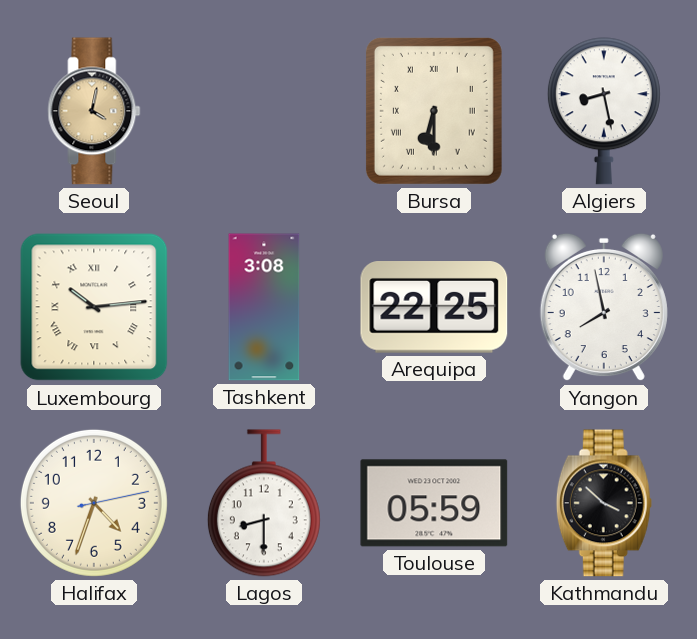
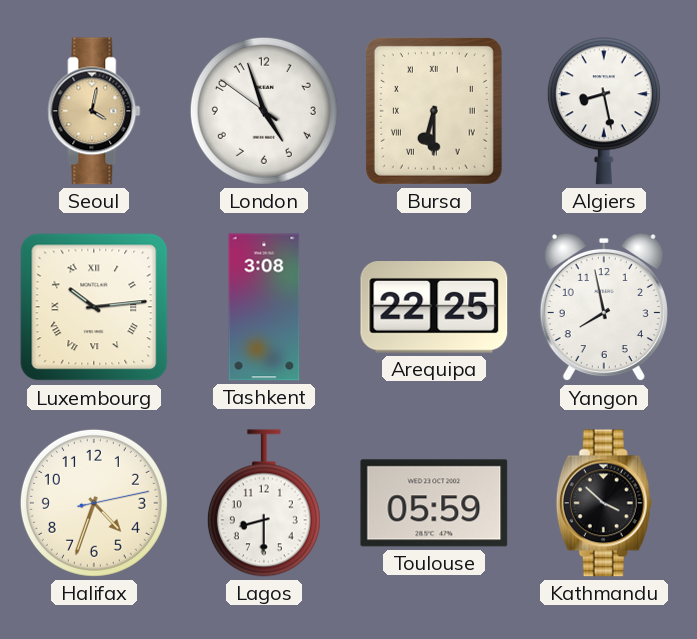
London: none -> 4:56 (264, 111)
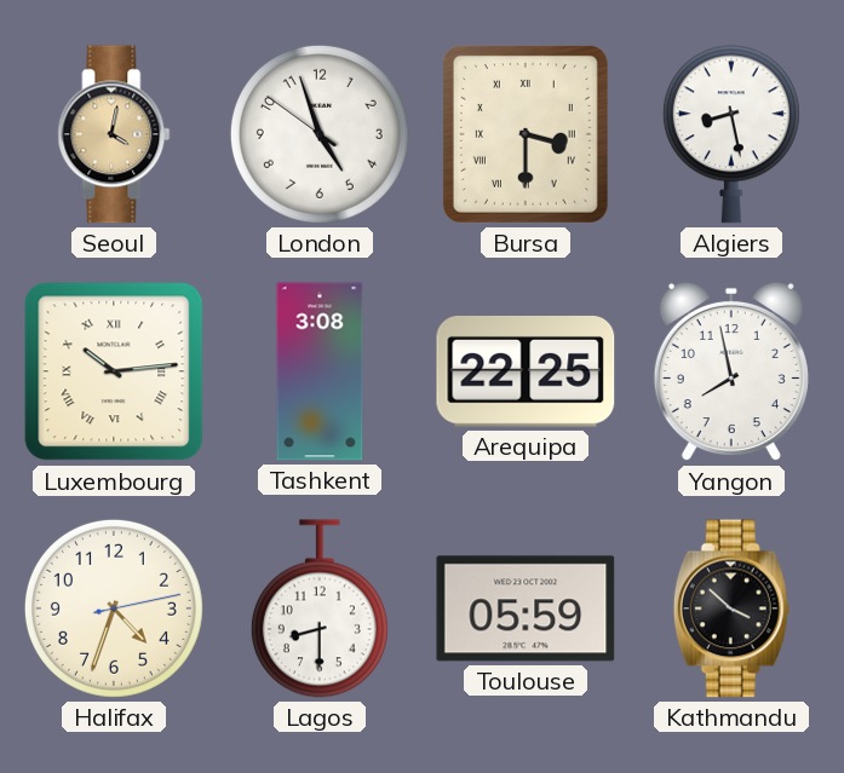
Bursa: 6:30 -> 3:30 (526, 134)
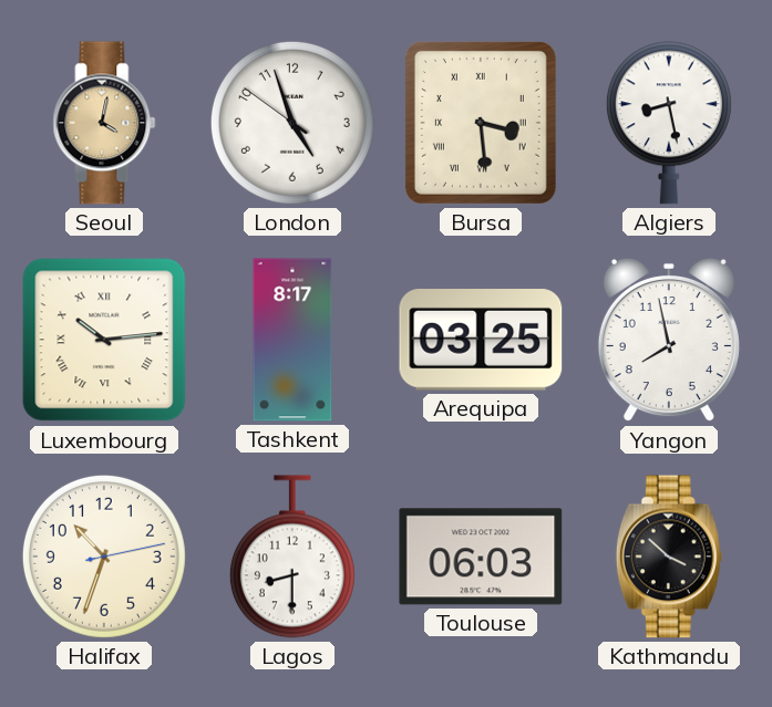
Bursa: 3:30 -> 3:29 (481, 123)
Tashkent: 3:08 -> 8:17 (292, 340)
Arequipa: 22:25 -> 03:25 (481, 340)
Halifax: 4:33 -> 10:33 (104, 557)
Toulouse: 05:59 -> 06:03 (481, 557)
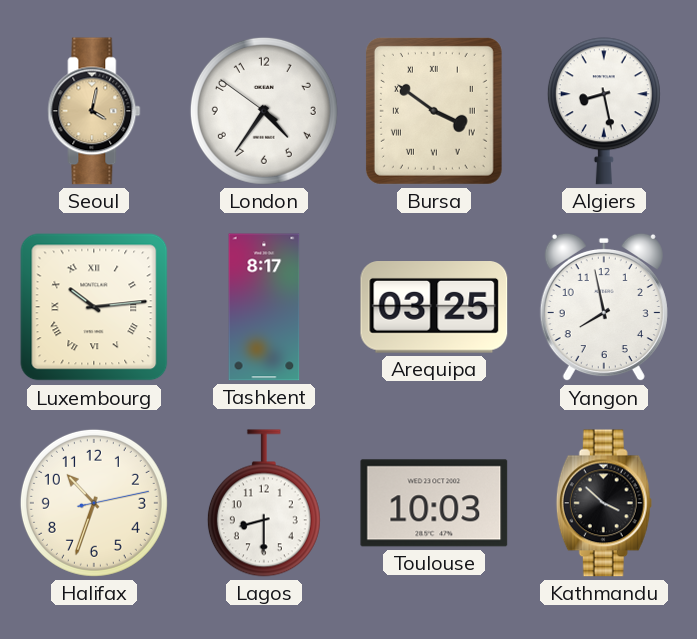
London: 4:56 -> 4:35 (264, 111)
Bursa: 3:29 -> 3:51 (434, 111)
Toulouse: 06:03 -> 10:03 (434, 503)
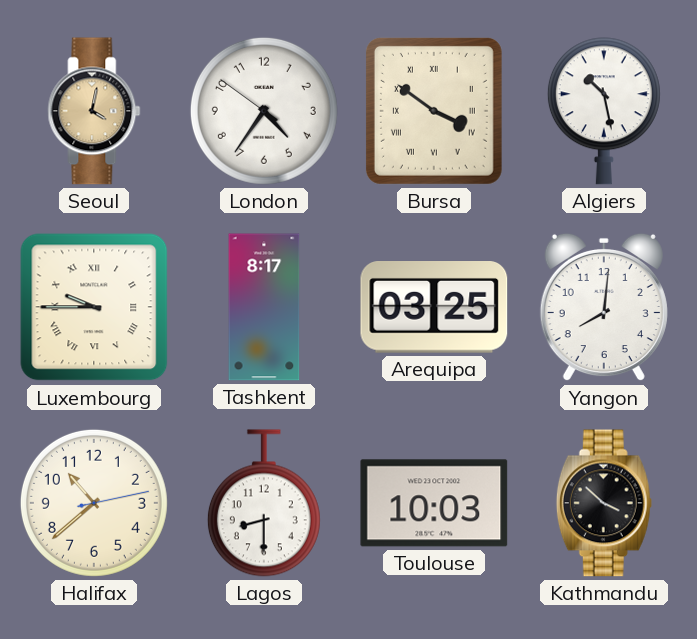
Algiers: 8:28 -> 10:28 (604, 111)
Luxembourg: 10:14 -> 9:45 (94, 307)
Yangon: 7:58 -> 8:01 (604, 307)
Halifax: 10:33 -> 10:38 (94, 503)
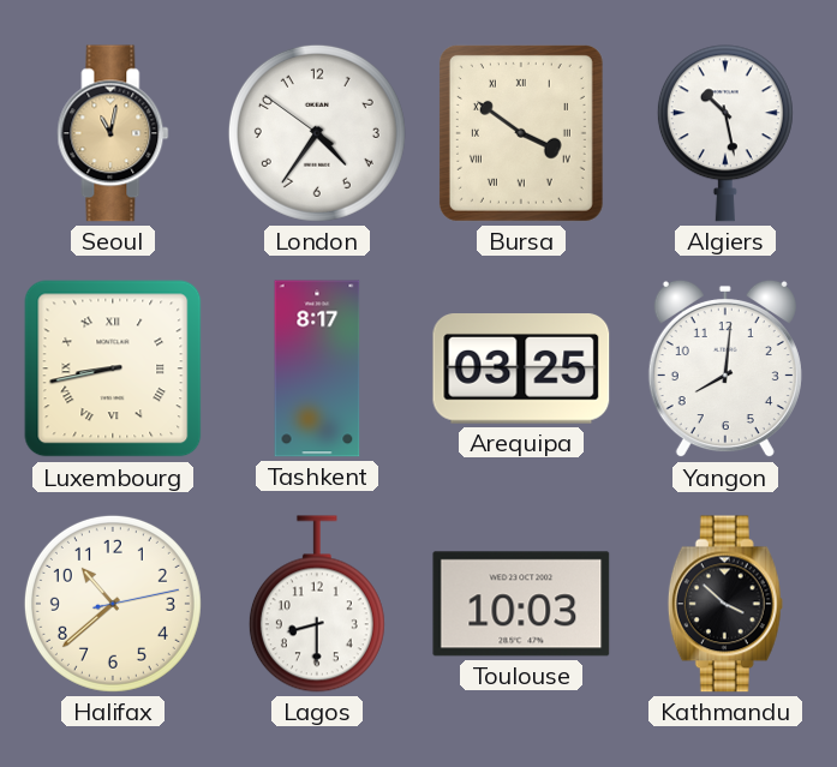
Seoul: 4:02 -> 11:02 (113, 133)
Luxembourg: 9:45 -> 8:43 (113, 368)
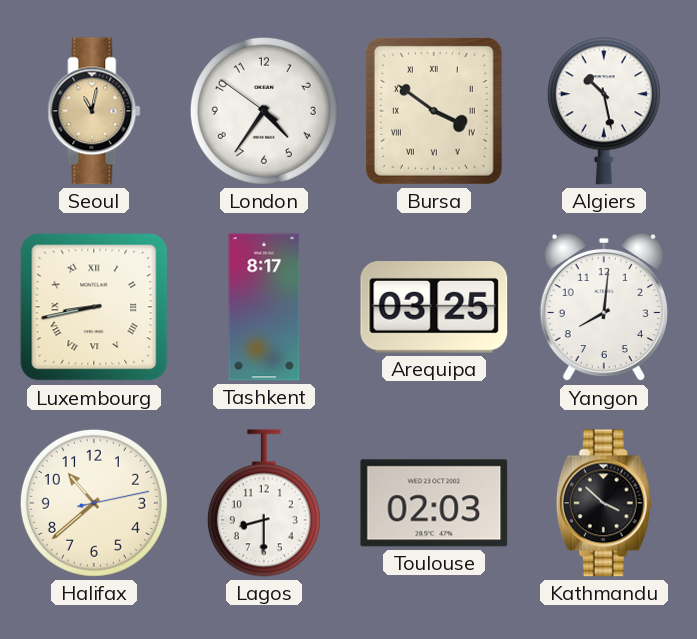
Toulouse: 10:03 -> 02:03 (434, 503)
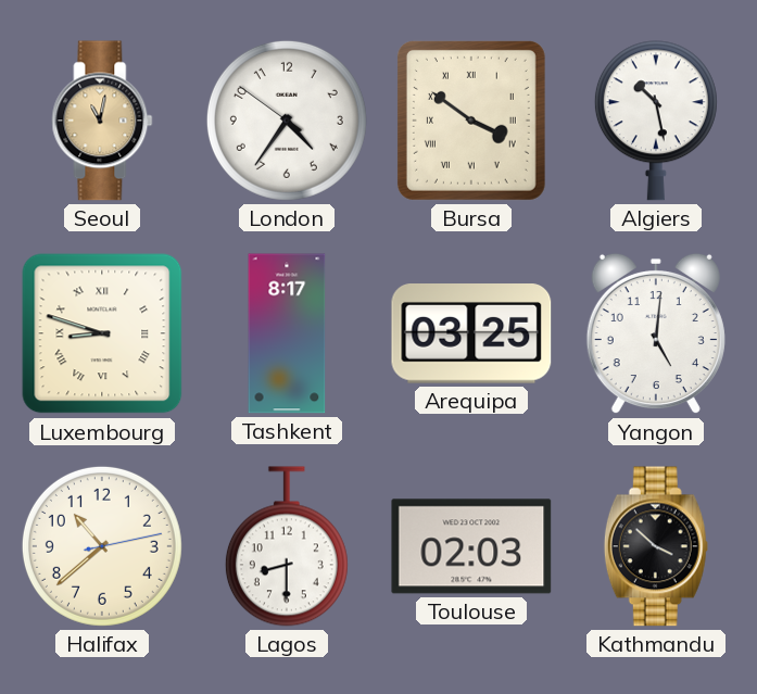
Luxembourg: 8:43 -> 8:48 (102, 333)
Yangon: 8:01 -> 5:01 (656, 333)
